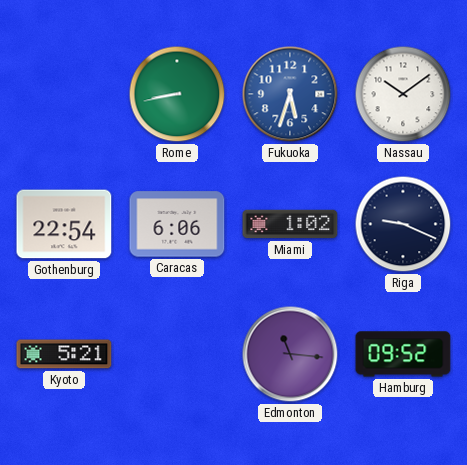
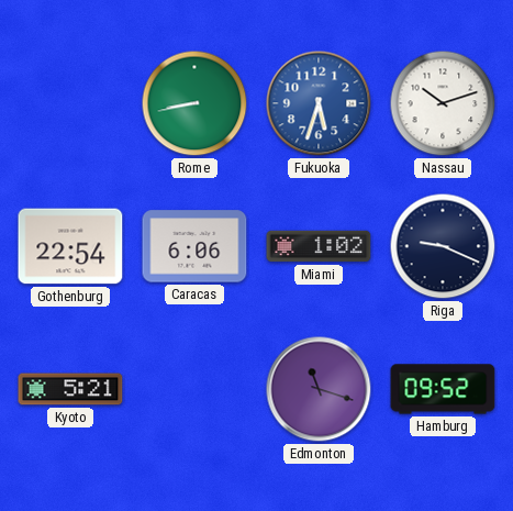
Nassau: 10:09 -> 10:12 (443, 103)
Edmonton: 11:16 -> 11:18 (319, 389)
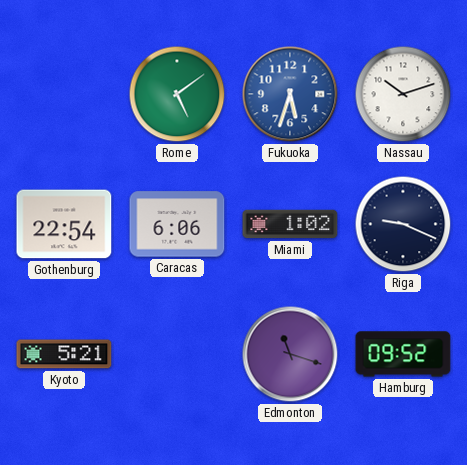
Rome: 8:43 -> 5:09 (177, 94)
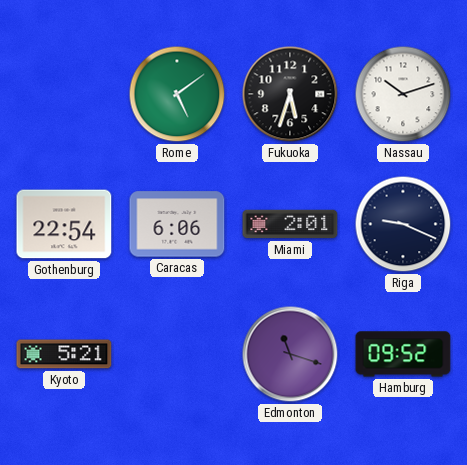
Fukuoka dial: blue -> black (290, 94)
Miami: 1:02 -> 2:01 (290, 224)
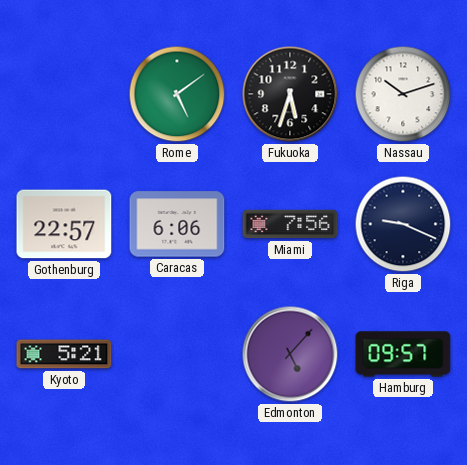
Gothenburg: 22:54 -> 22:57 (64, 224)
Miami: 2:01 -> 7:56 (290, 224)
Edmonton: 11:18 -> 5:07 (290, 354)
Hamburg: 09:52 -> 09:57 (403, 354)
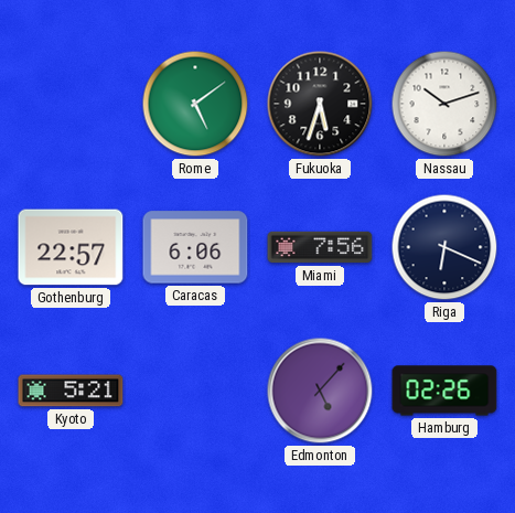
Riga: 9:19 -> 6:19 (444, 247)
Hamburg: 09:57 -> 02:26 (444, 391)
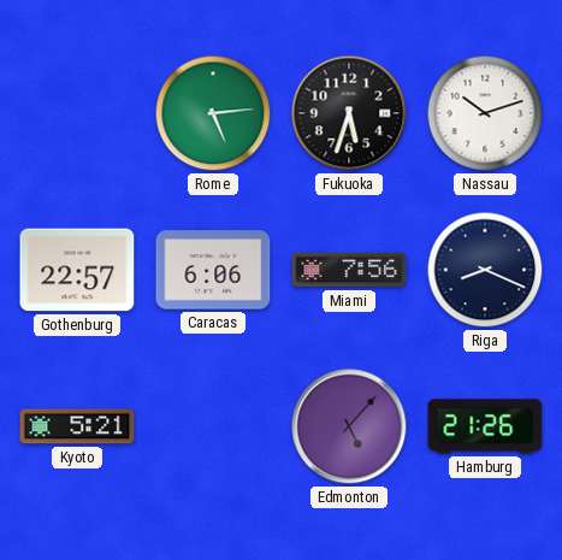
Rome: 5:09 -> 5:14 (213, 113)
Riga: 6:19 -> 8:19 (485, 270)
Hamburg: 02:26 -> 21:26 (485, 426)
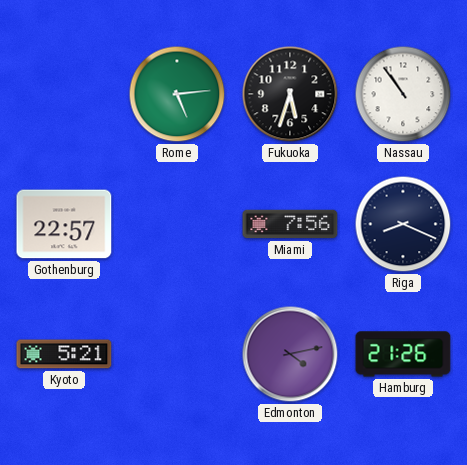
Nassau: 10:12 -> 10:54 (403, 94)
Caracas: 6:06 -> none (213, 270)
Edmonton: 5:07 -> 4:13 (290, 354)
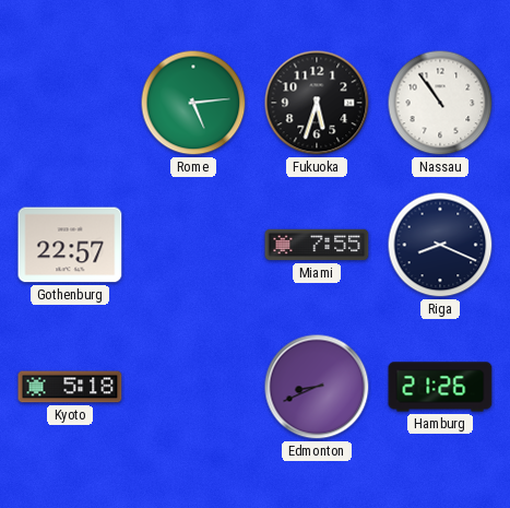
Miami: 7:56 -> 7:55 (317, 245)
Kyoto: 5:21 -> 5:18 (70, 387)
Edmonton: 4:13 -> 8:41 (317, 387)
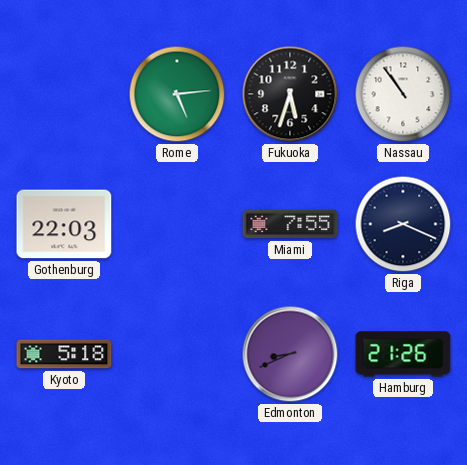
Gothenburg: 22:57 -> 22:03 (64, 224)
